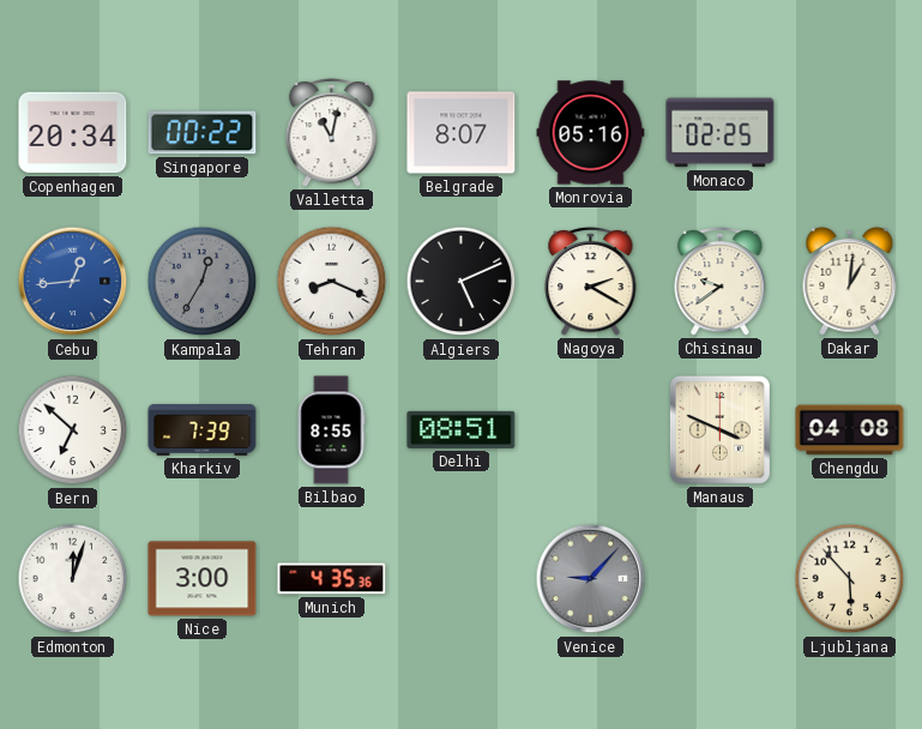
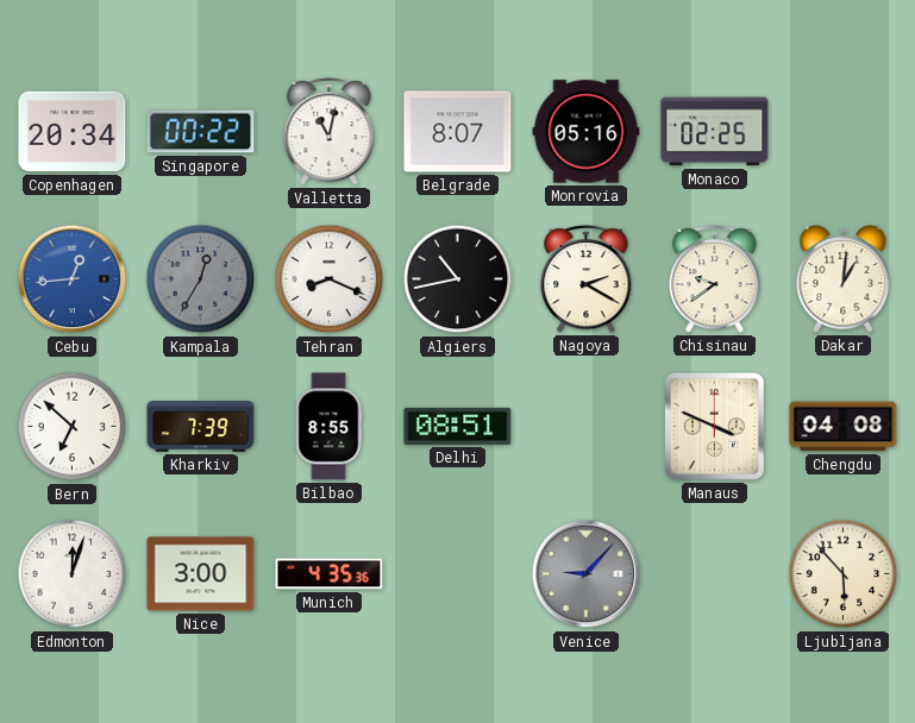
Algiers: 5:11 -> 10:43 (458, 279)
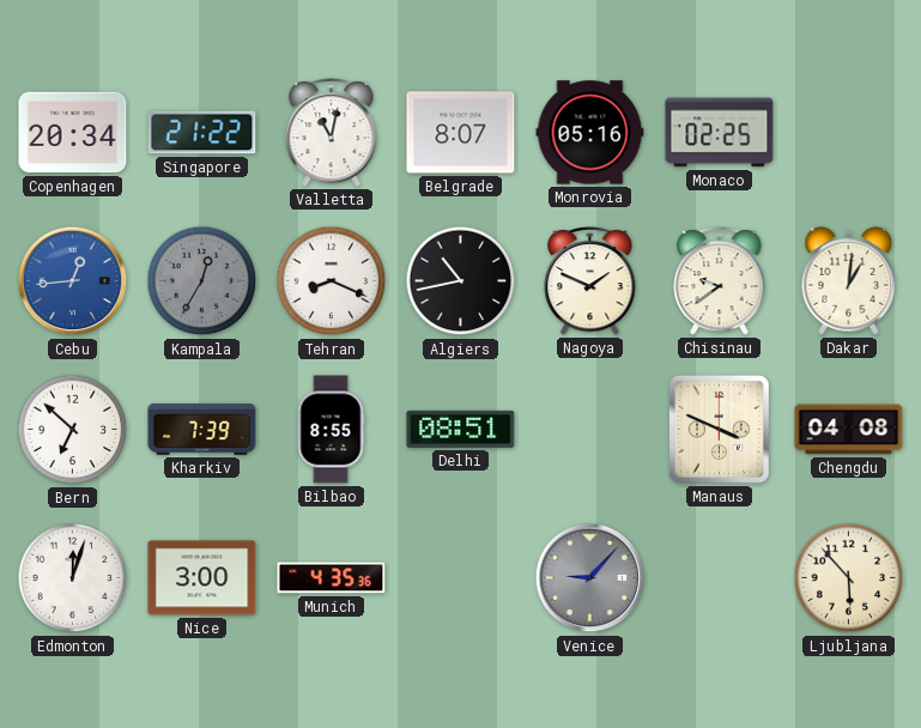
Singapore: 00:22 -> 21:22 (202, 133)
Nagoya: 2:20 -> 1:49 (590, 280)
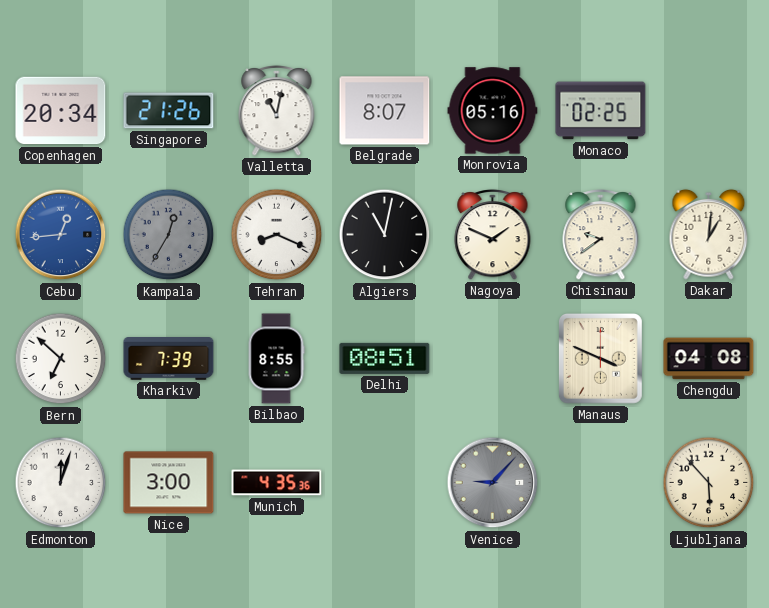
Singapore: 21:22 -> 21:26 (169, 111)
Algiers: 10:43 -> 11:02 (385, 235)
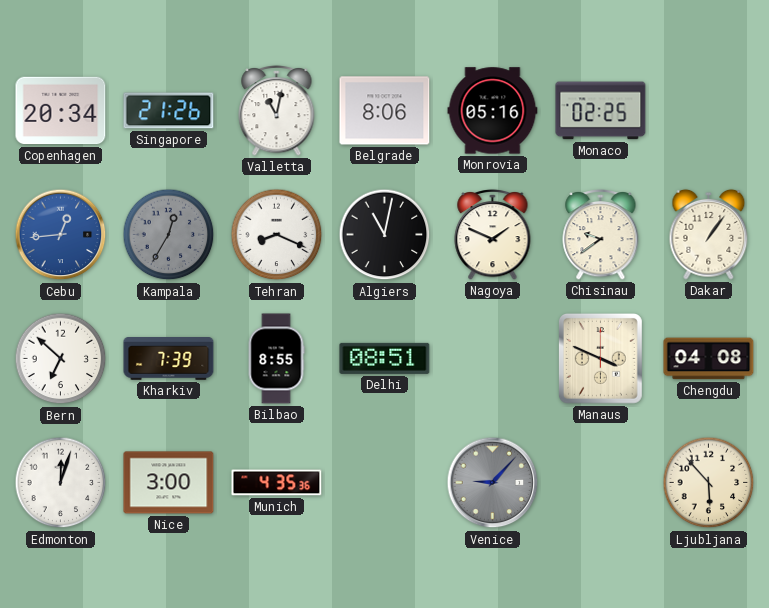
Belgrade: 8:07 -> 8:06 (385, 111)
Dakar: 1:01 -> 1:06 (709, 234)
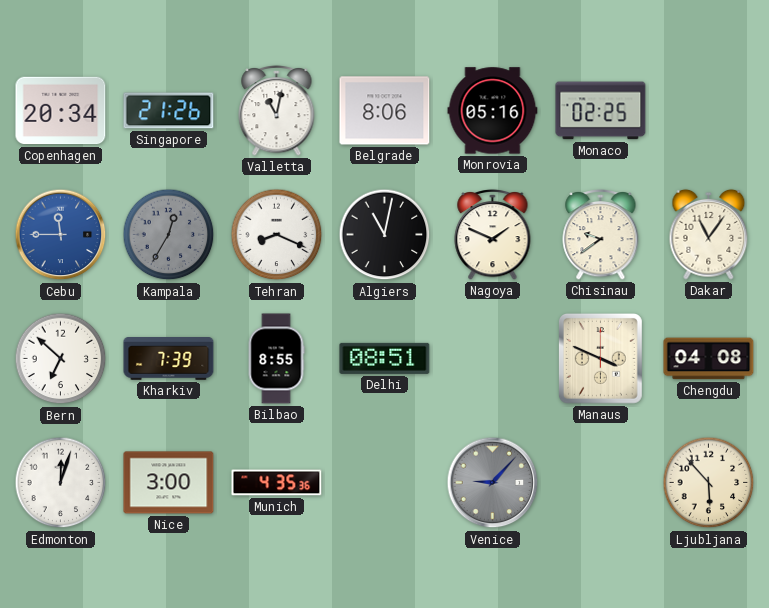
Cebu: 12:44 -> 11:45 (61, 235)
Dakar: 1:06 -> 11:06 (709, 234)
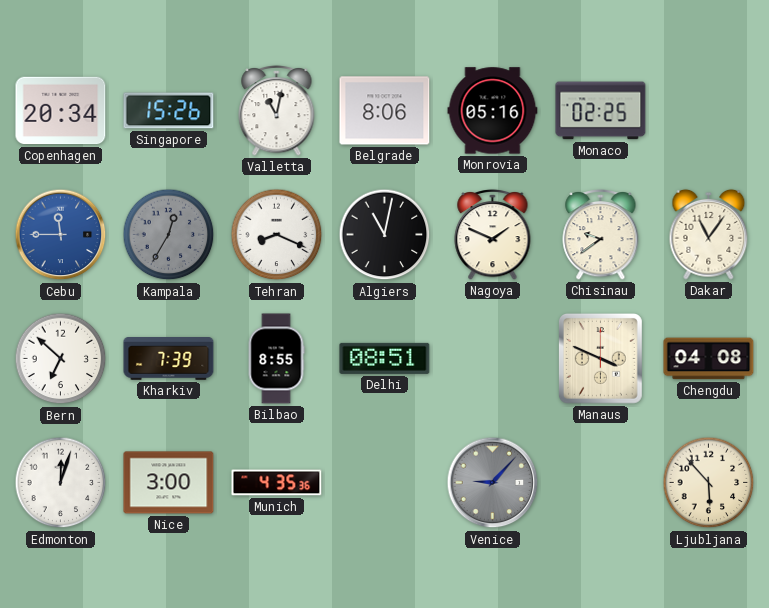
Singapore: 21:26 -> 15:26 (169, 111)
